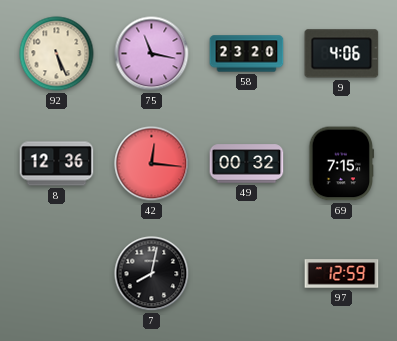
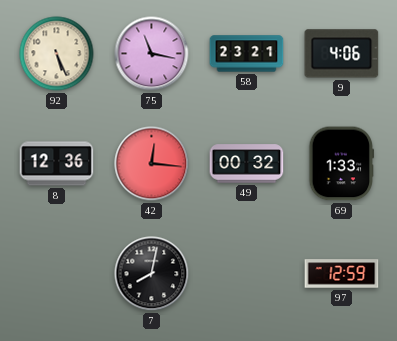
58: 23:20 -> 23:21 (247, 54)
69: 7:15 -> 1:33 (342, 164)
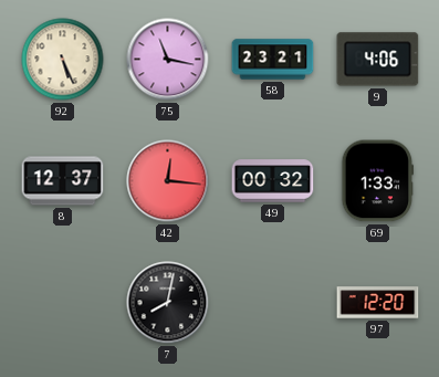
8: 12:36 -> 12:37 (63, 181)
97: 12:59 -> 12:20 (378, 303)
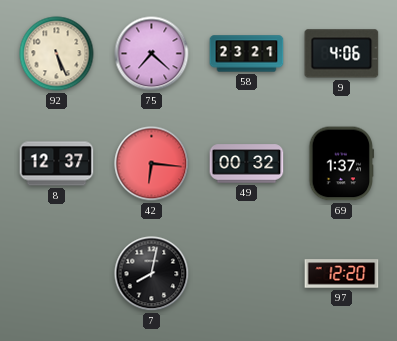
75: 11:17 -> 7:22 (152, 54)
42: 12:16 -> 6:16 (152, 164)
69: 1:33 -> 1:37 (342, 164)
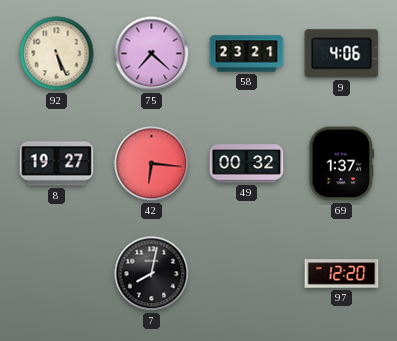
8: 12:37 -> 19:27 (57, 164)
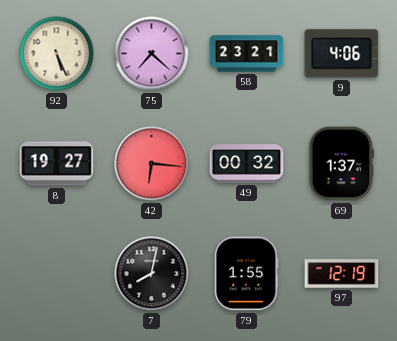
79: none -> 1:55 (246, 274)
97: 12:20 -> 12:19 (342, 274)
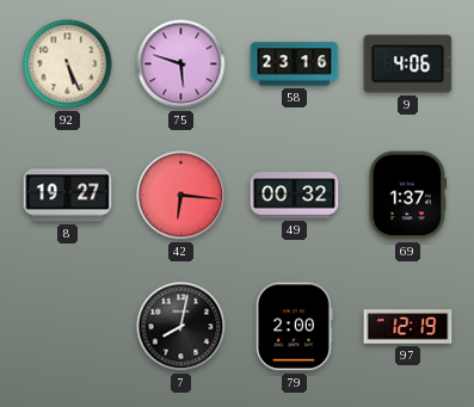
75: 7:22 -> 5:48 (181, 64)
58: 23:21 -> 23:16 (295, 64)
79: 1:55 -> 2:00 (294, 327)
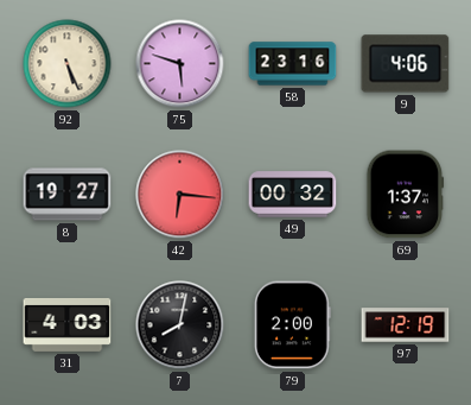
31: none -> 4:03 (68, 324)
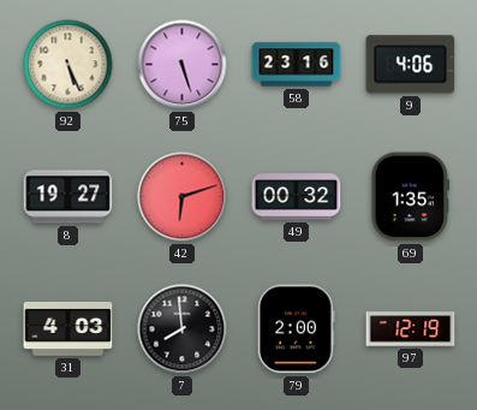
75: 5:48 -> 5:27 (183, 65)
42: 6:16 -> 6:12 (183, 197)
69: 1:37 -> 1:35 (411, 197)
7: 8:02 -> 7:59 (183, 329)
